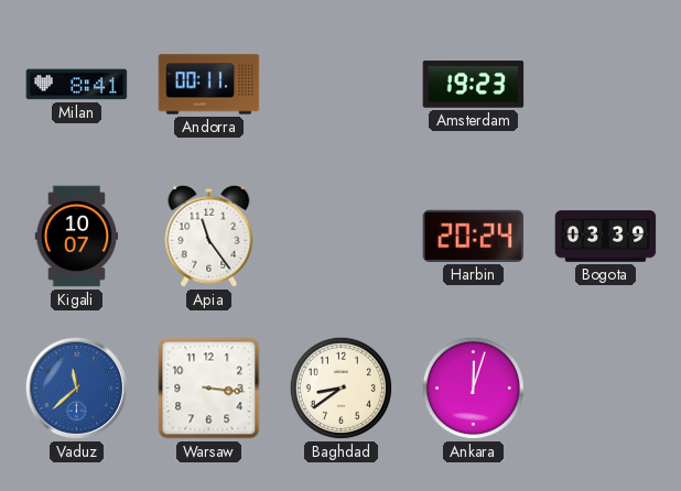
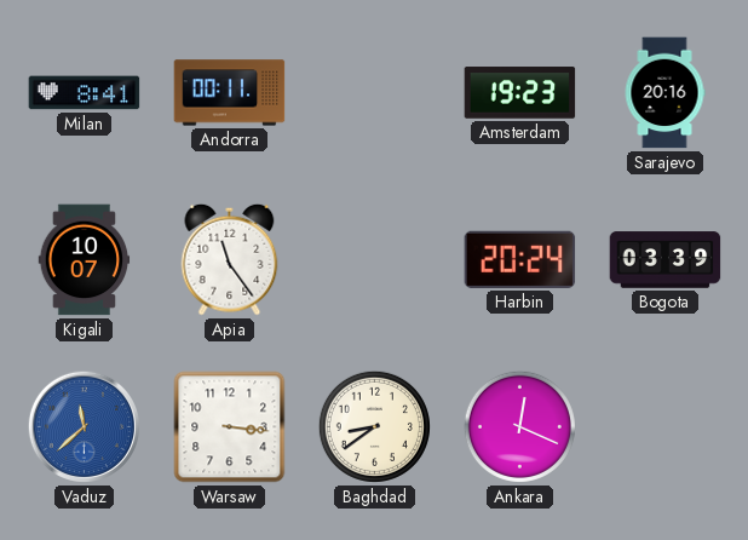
Sarajevo: none -> 20:16 (664, 93)
Ankara: 12:03 -> 12:19 (519, 426)
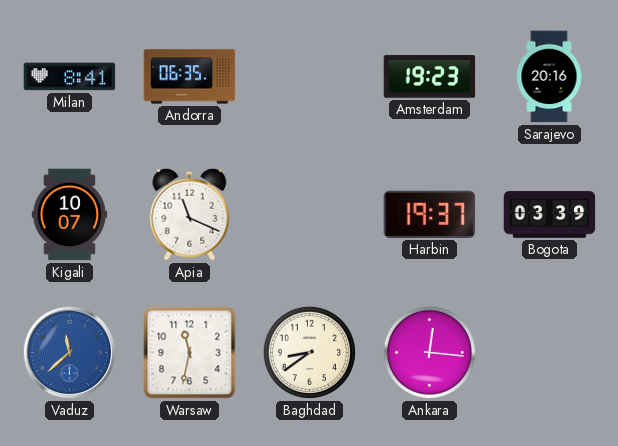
Andorra: 00:11 -> 06:35 (190, 77)
Apia: 11:24 -> 11:19 (190, 214)
Harbin: 20:24 -> 19:37 (430, 214)
Warsaw: 3:16 -> 11:32 (190, 353)
Ankara: 12:19 -> 12:16 (429, 352)
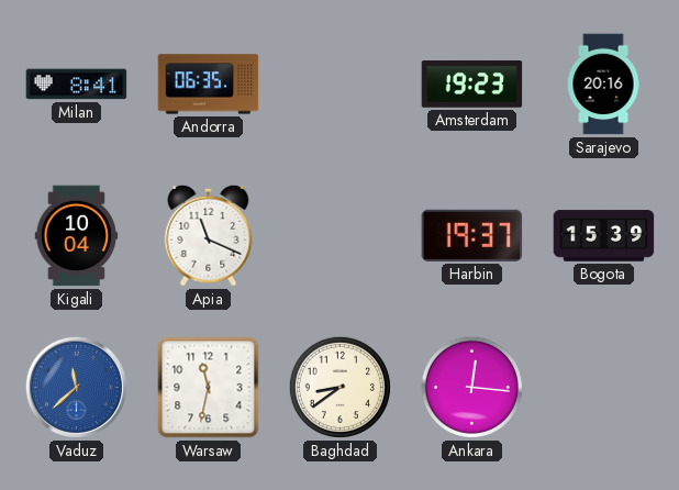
Kigali: 10:07 -> 10:04 (77, 236)
Bogota: 03:39 -> 15:39 (604, 236)
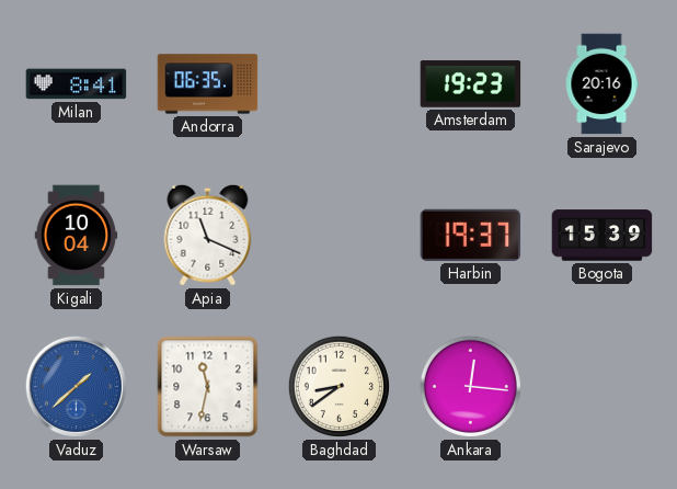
Vaduz: 11:38 -> 1:38 (76, 386)
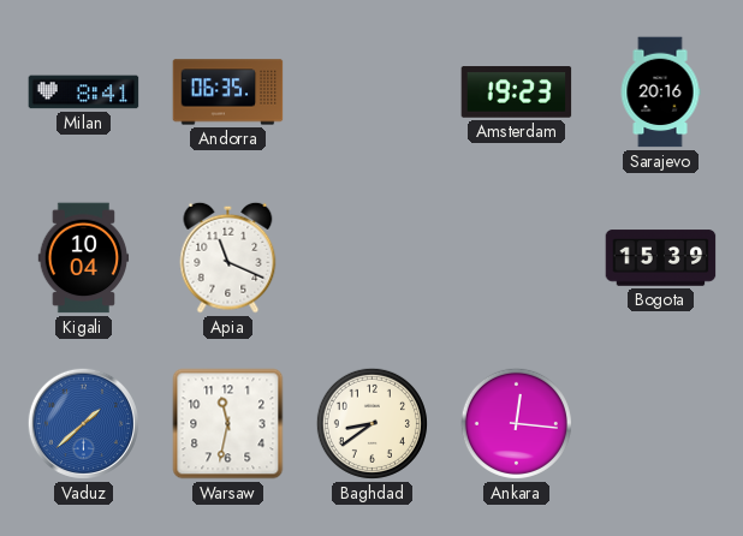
Harbin: 19:37 -> none (471, 235)
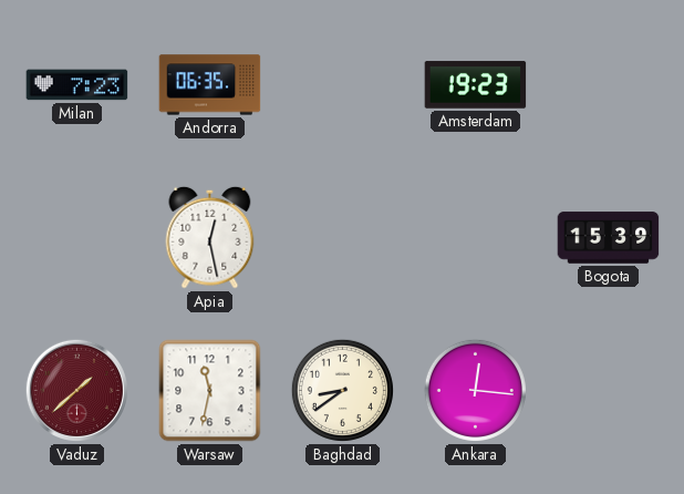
Milan: 8:41 -> 7:23 (77, 85)
Sarajevo: 20:16 -> none (660, 93)
Kigali: 10:04 -> none (84, 258)
Apia: 11:19 -> 12:28 (210, 237)
Vaduz dial: blue -> burgundy (76, 390)
